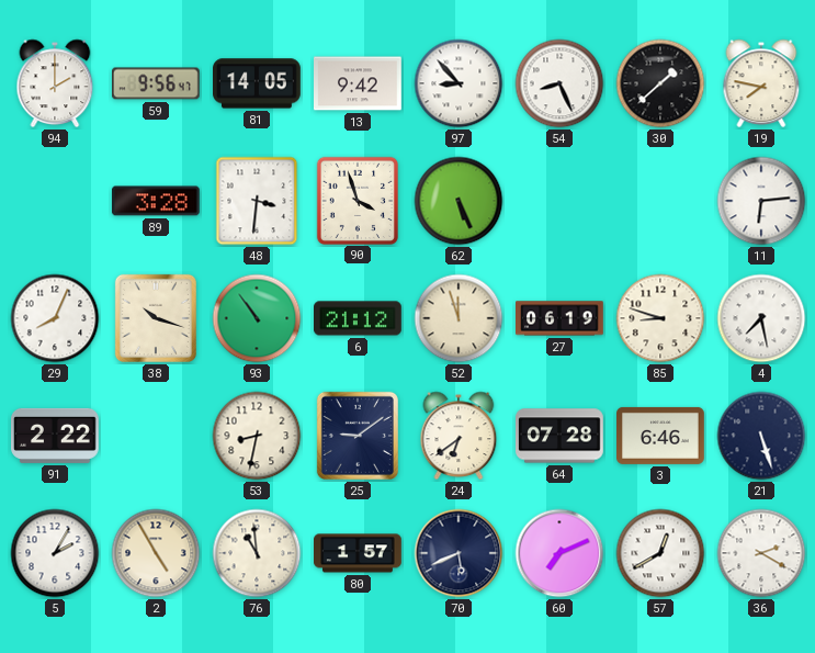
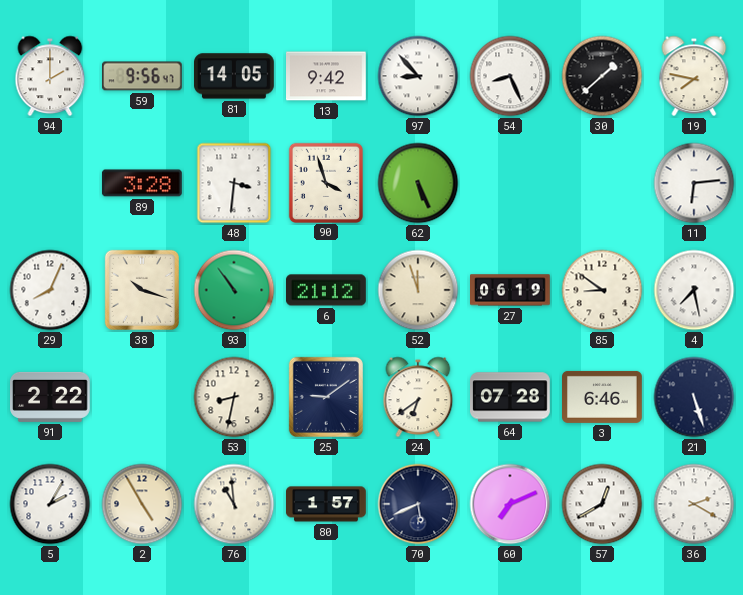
85: 8:48 -> 8:51 (602, 290)
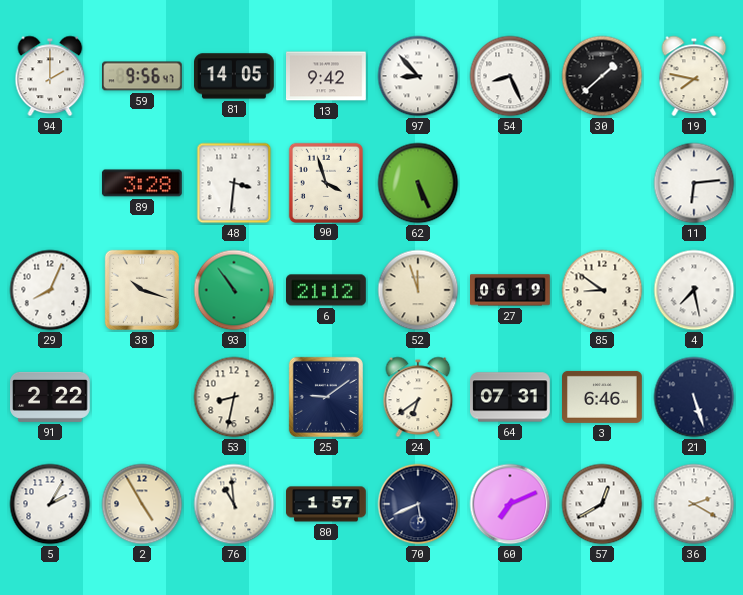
64: 07:28 -> 07:31 (511, 397)
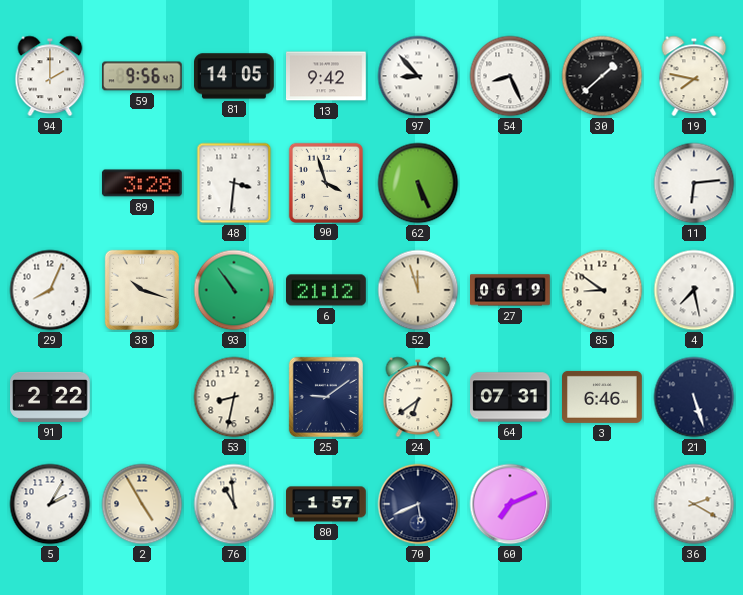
57: 12:40 -> none (602, 504)
